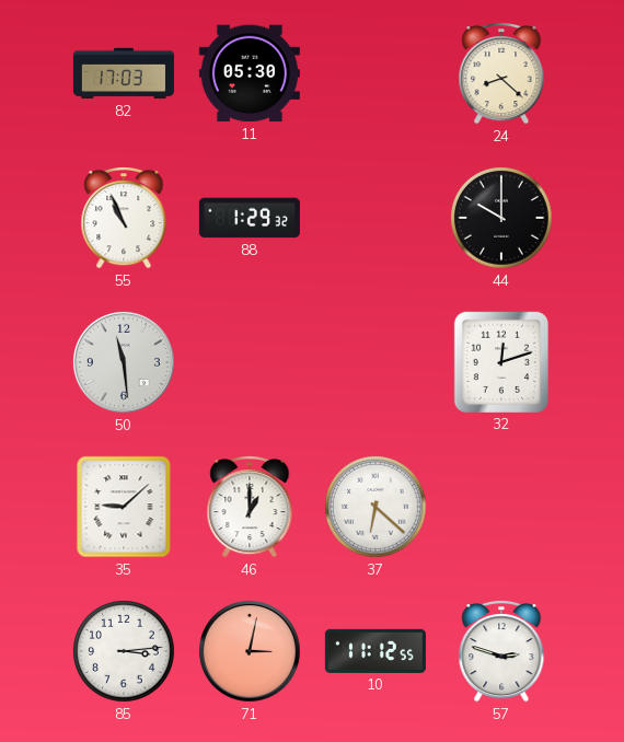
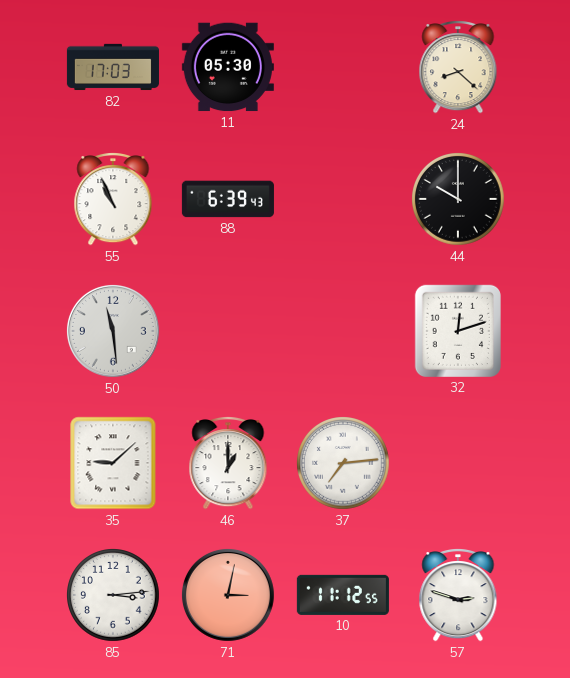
88: 1:29 -> 6:39 (228, 199)
37: 6:22 -> 7:14 (344, 464)
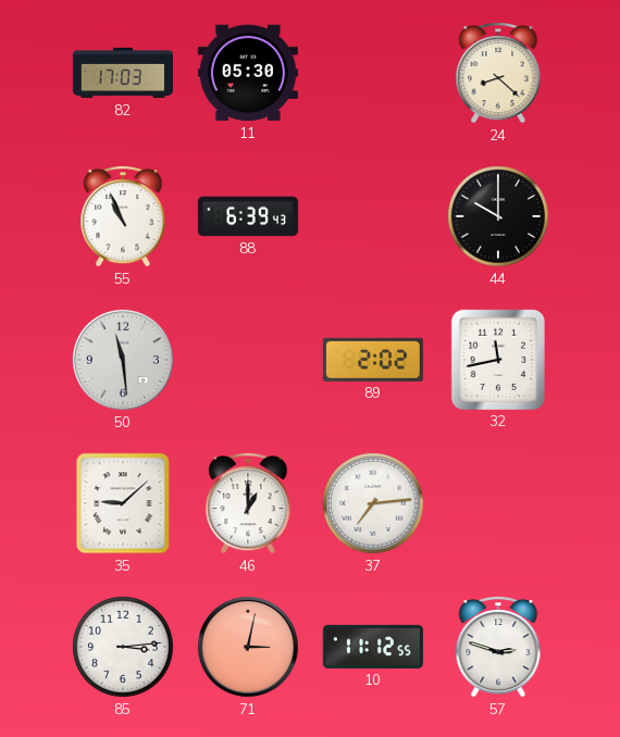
89: none -> 2:02 (373, 360)
32: 12:12 -> 11:43 (498, 360)
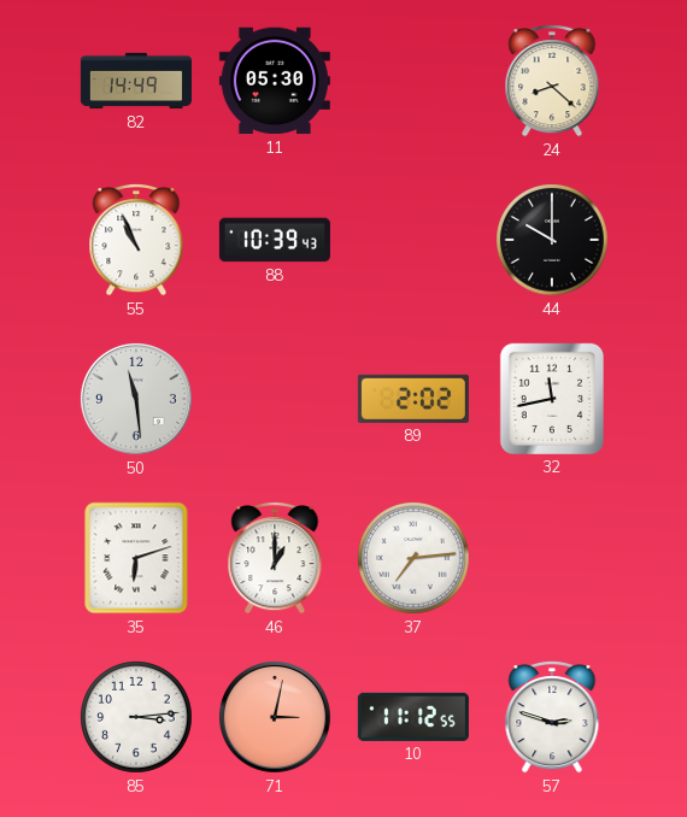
82: 17:03 -> 14:49 (136, 81)
88: 6:39 -> 10:39 (275, 240)
35: 9:08 -> 6:12 (136, 558)
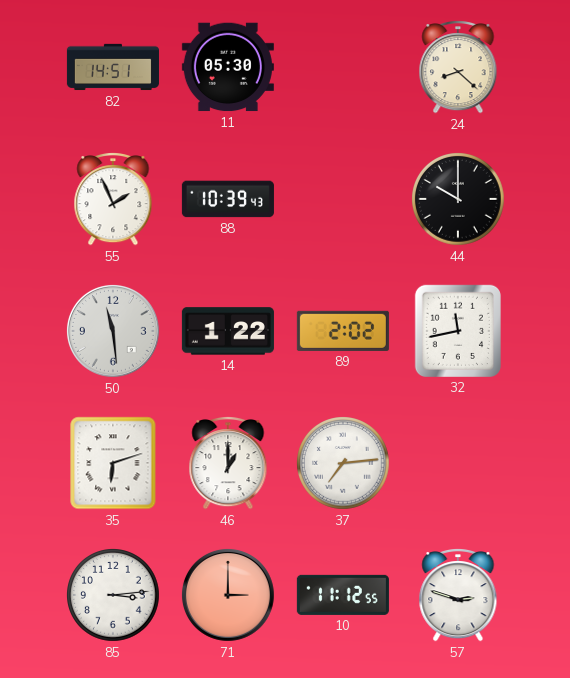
82: 14:49 -> 14:51 (113, 67)
55: 10:56 -> 1:56 (113, 200)
14: none -> 1:22 (228, 331)
71: 3:02 -> 3:00 (228, 595)
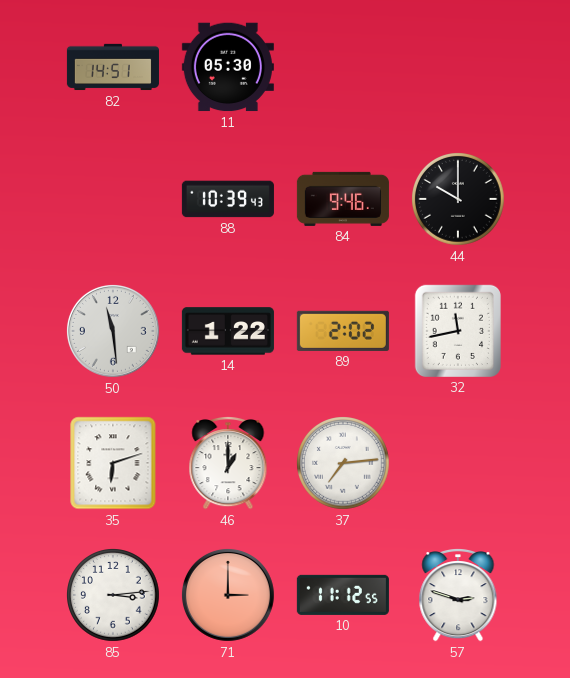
24: 8:22 -> none (458, 68)
55: 1:56 -> none (113, 200)
84: none -> 9:46 (343, 199)
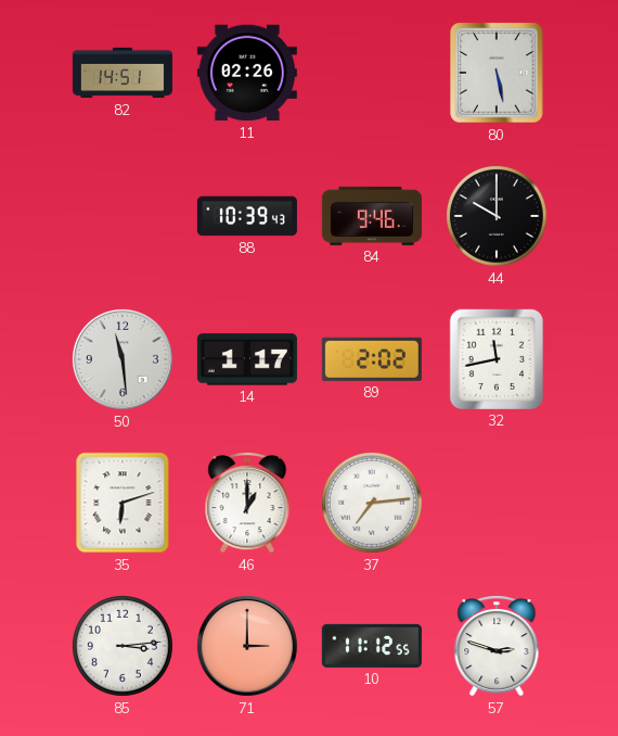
11: 05:30 -> 02:26 (247, 73)
80: none -> 5:28 (497, 73)
14: 1:22 -> 1:17 (247, 359)
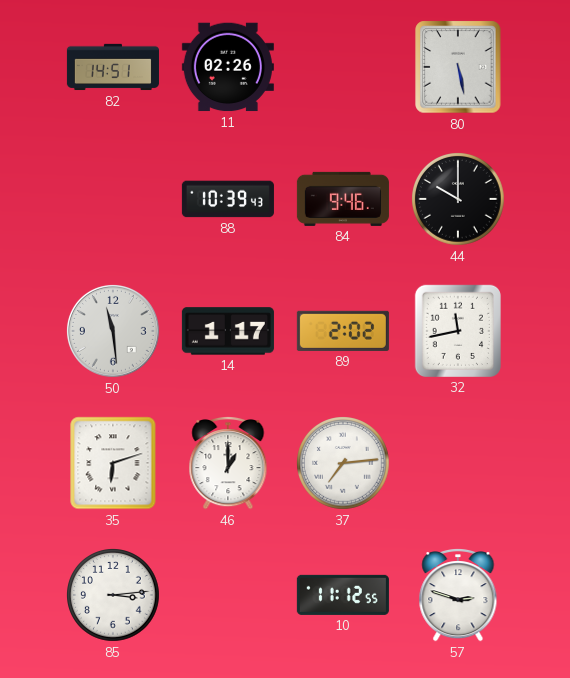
71: 3:00 -> none (247, 646)
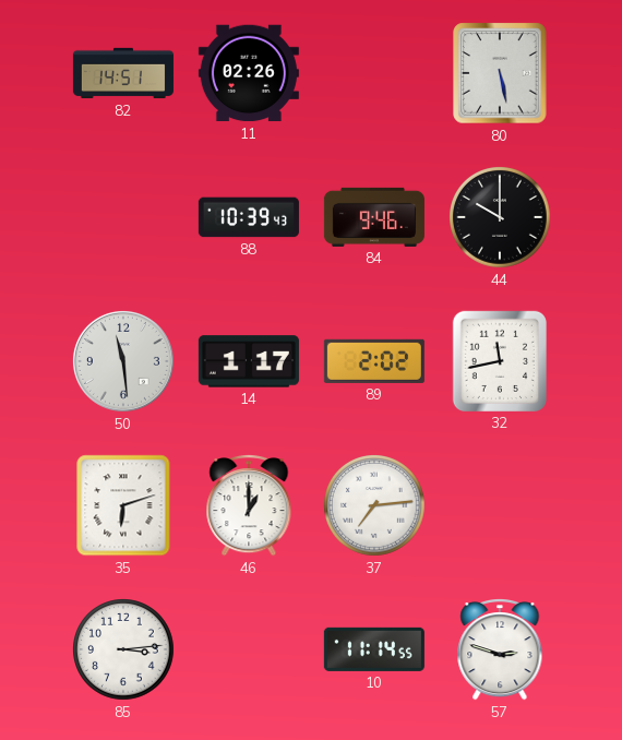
10: 11:12 -> 11:14 (374, 649)
